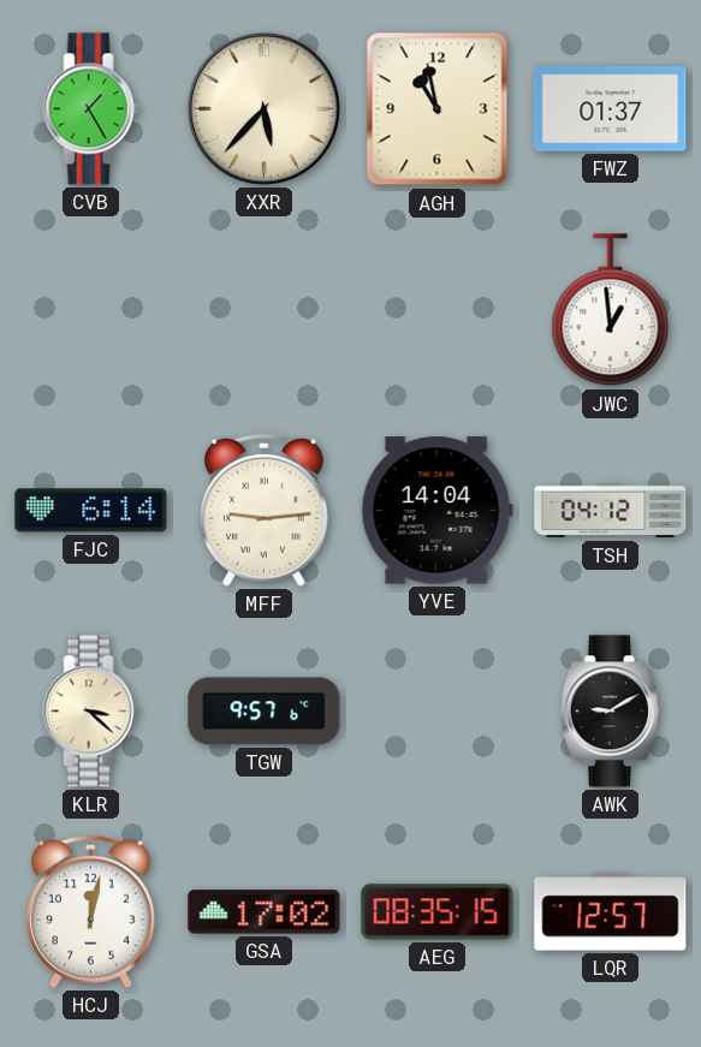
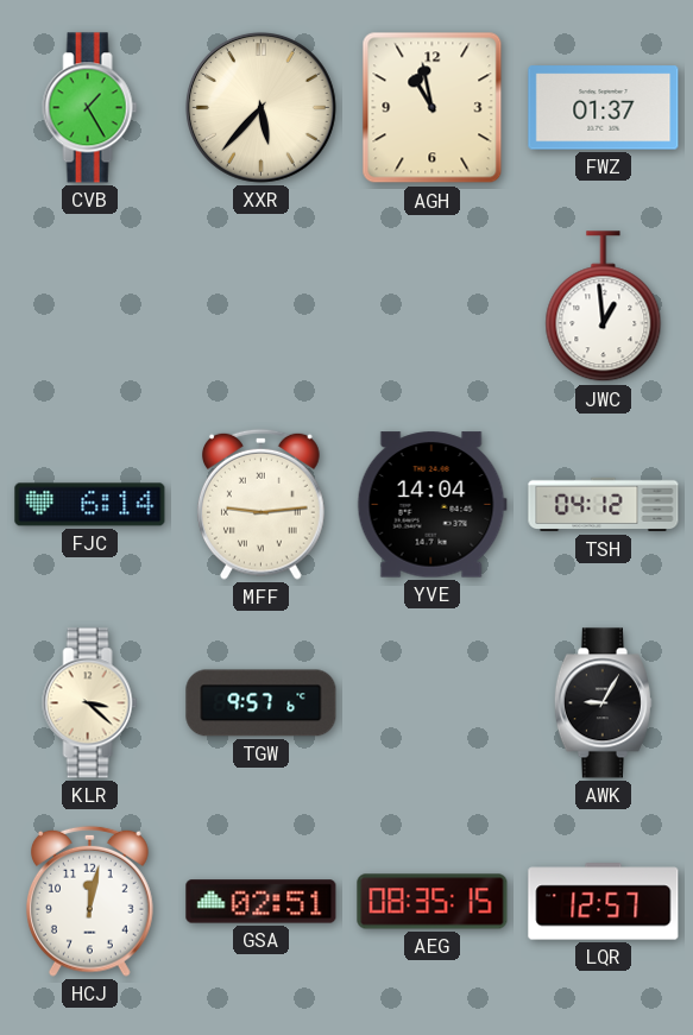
AWK: 9:10 -> 9:05 (603, 703)
GSA: 17:02 -> 02:51 (262, 902)
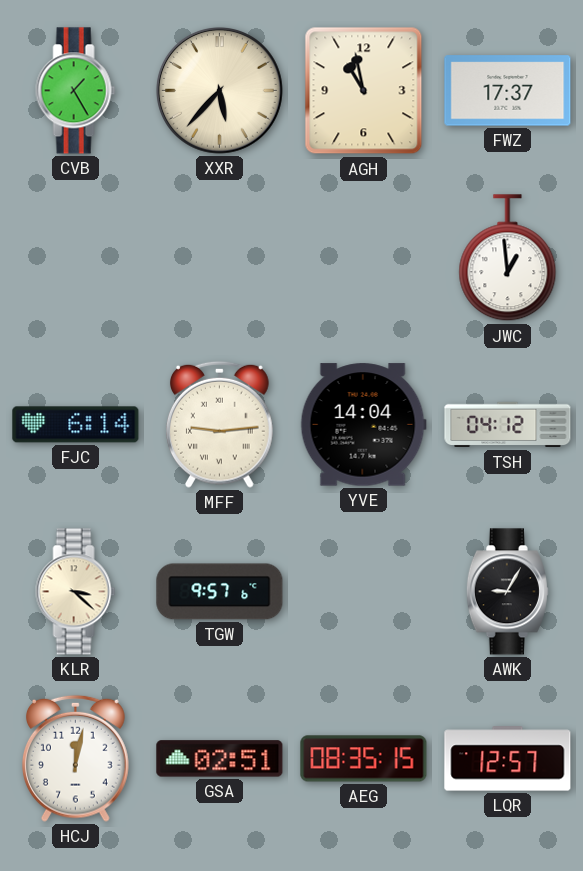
FWZ: 01:37 -> 17:37 (508, 91)
